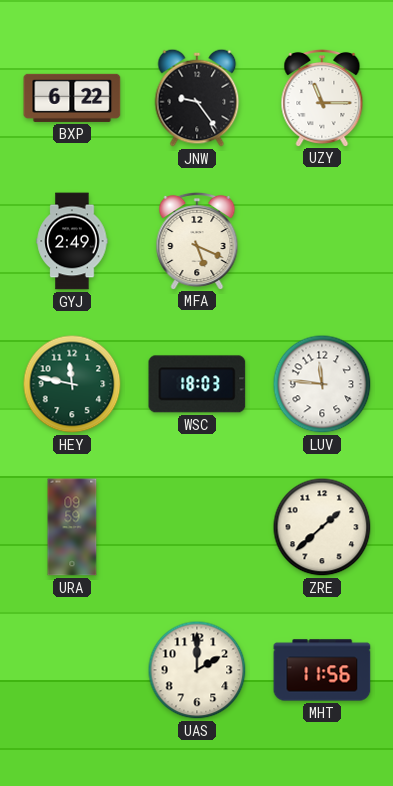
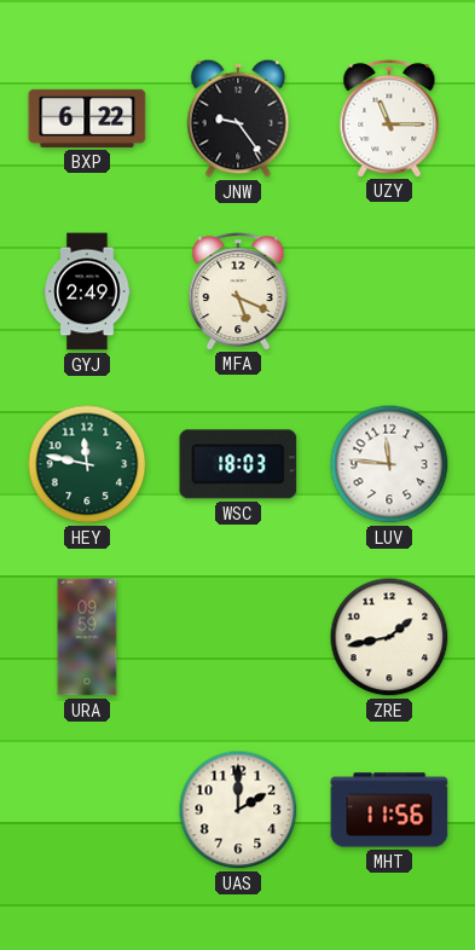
ZRE: 1:38 -> 1:43 (389, 637)
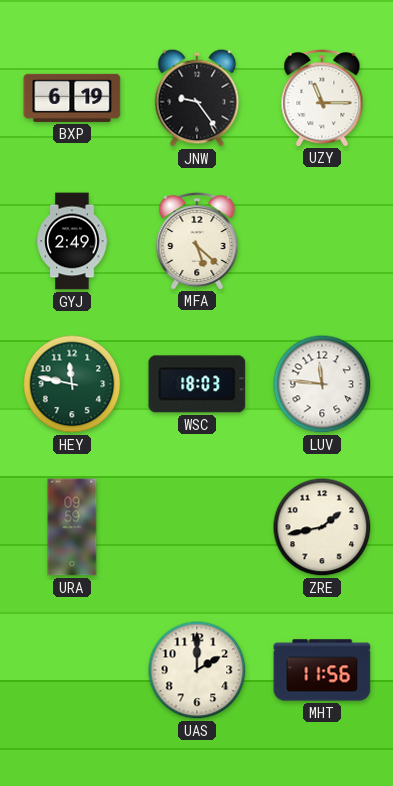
BXP: 6:22 -> 6:19 (72, 98)
MFA: 5:19 -> 5:22 (197, 240)
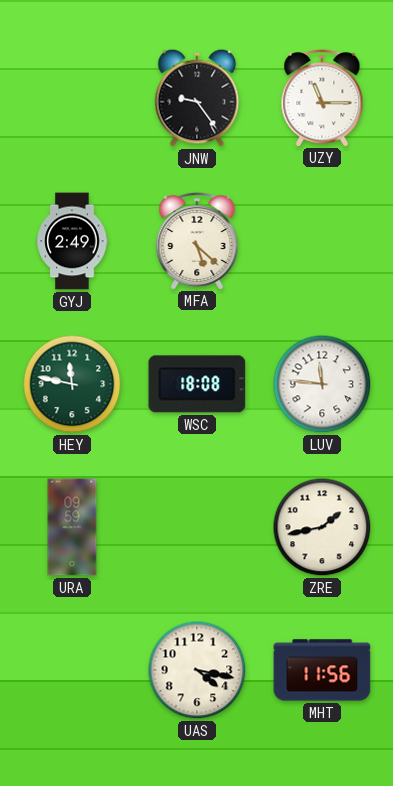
BXP: 6:19 -> none (72, 98)
WSC: 18:03 -> 18:08 (197, 384)
UAS: 2:00 -> 4:17 (197, 670)
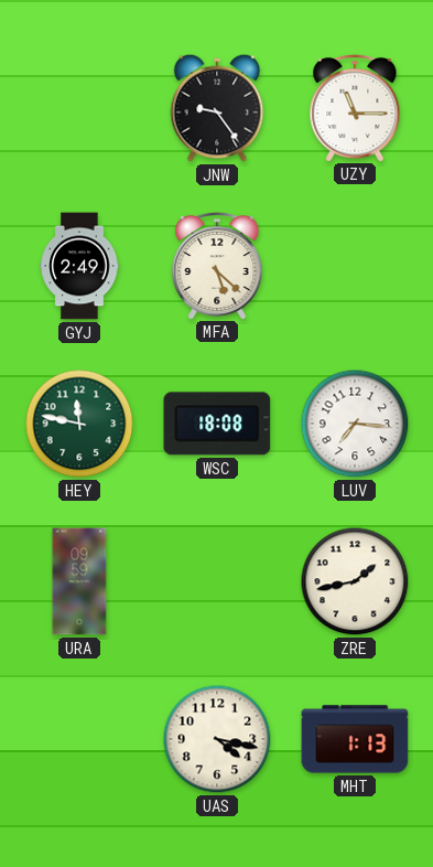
LUV: 11:46 -> 7:16 (355, 424)
MHT: 11:56 -> 1:13 (355, 739)
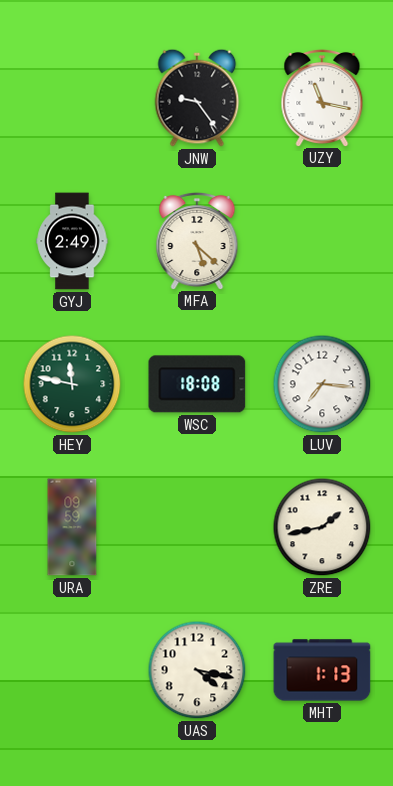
UZY: 11:15 -> 11:17 (322, 97)
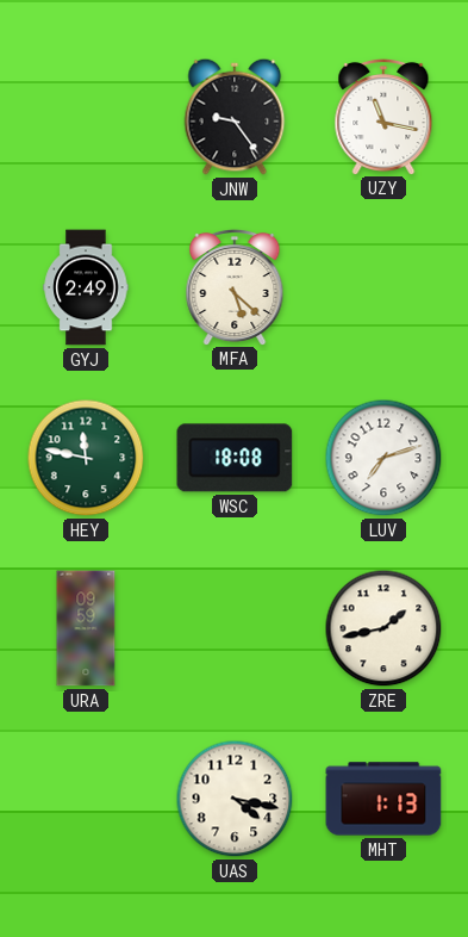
LUV: 7:16 -> 7:12 (383, 458)
